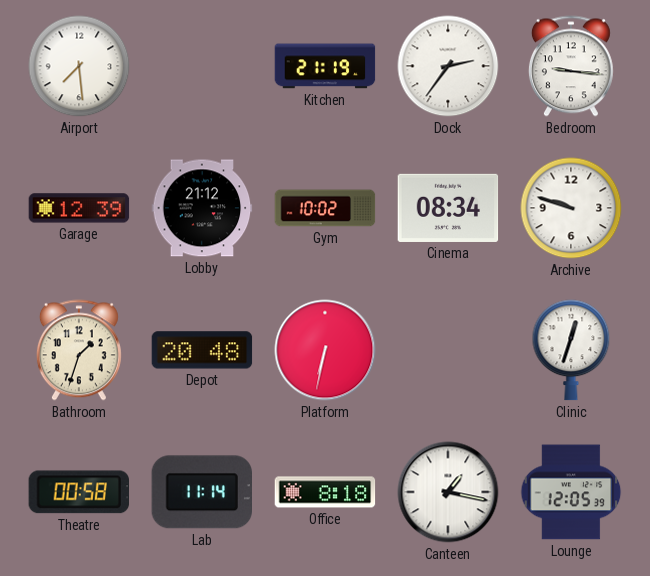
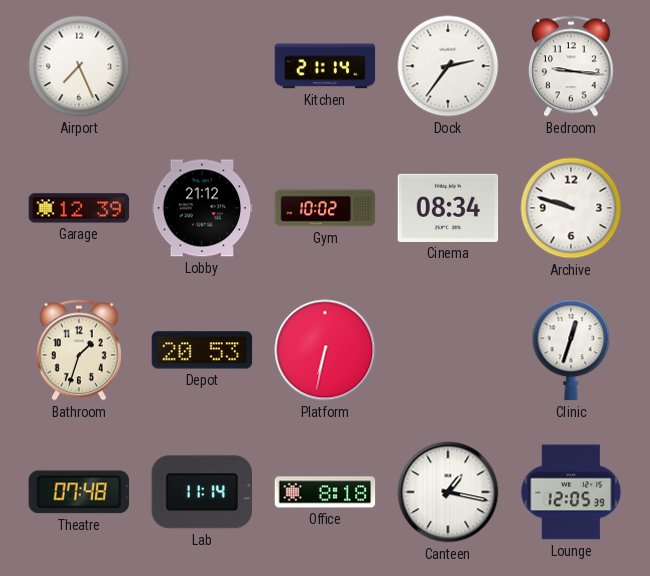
Airport: 7:29 -> 7:26 (79, 66)
Kitchen: 21:19 -> 21:14 (325, 66)
Depot: 20:48 -> 20:53 (202, 350)
Theatre: 00:58 -> 07:48 (78, 492)
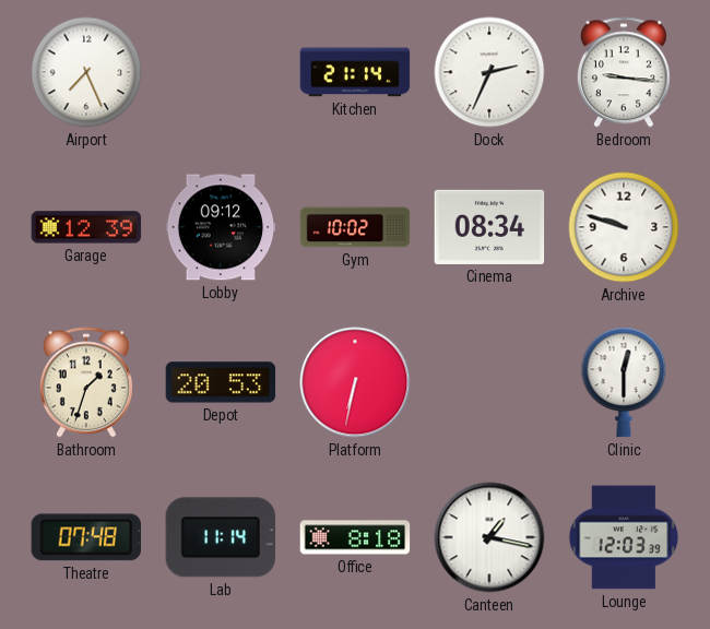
Dock: 2:36 -> 2:34 (489, 72)
Lobby: 21:12 -> 09:12 (221, 227)
Clinic: 12:33 -> 12:30 (624, 382)
Lounge: 12:05 -> 12:03 (624, 537)
